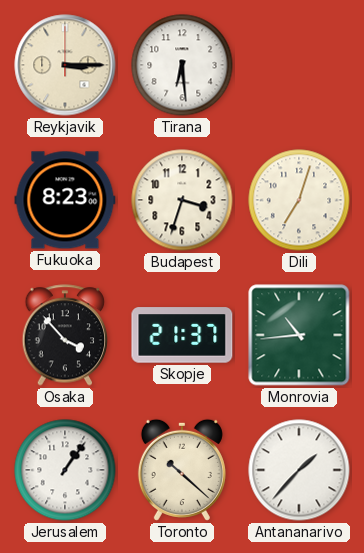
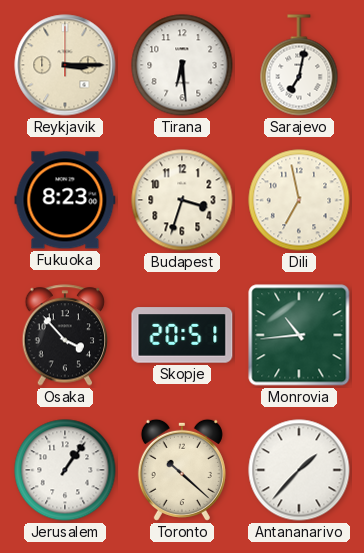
Sarajevo: none -> 7:02 (299, 65)
Dili: 7:03 -> 6:58 (299, 200)
Skopje: 21:37 -> 20:51 (182, 335)
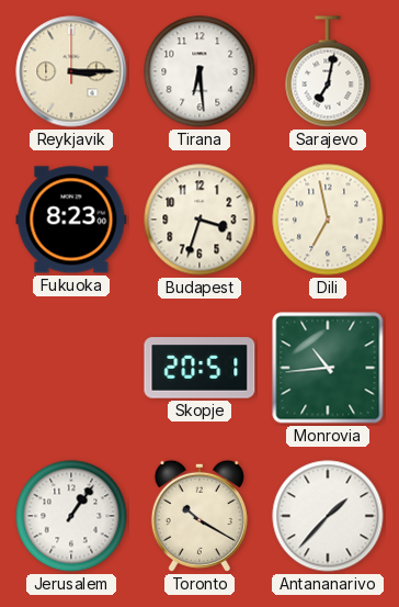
Osaka: 3:53 -> none (65, 335)
Toronto: 10:22 -> 10:20 (200, 516)
